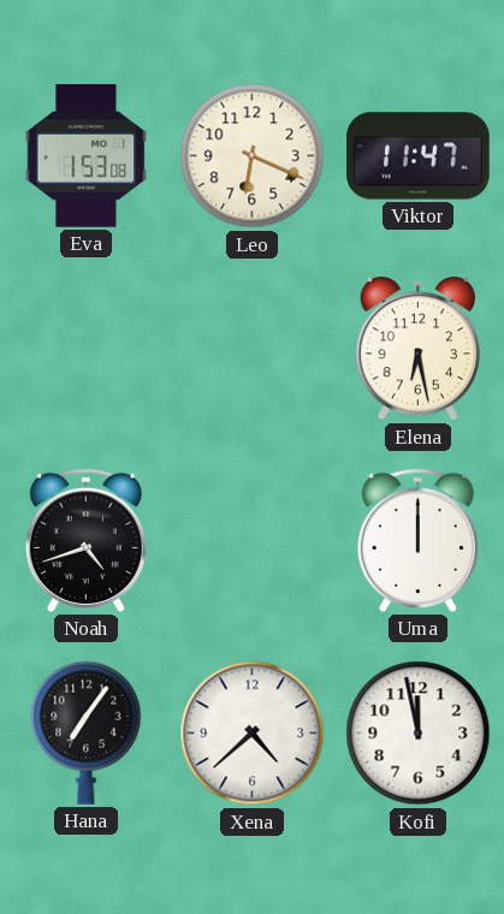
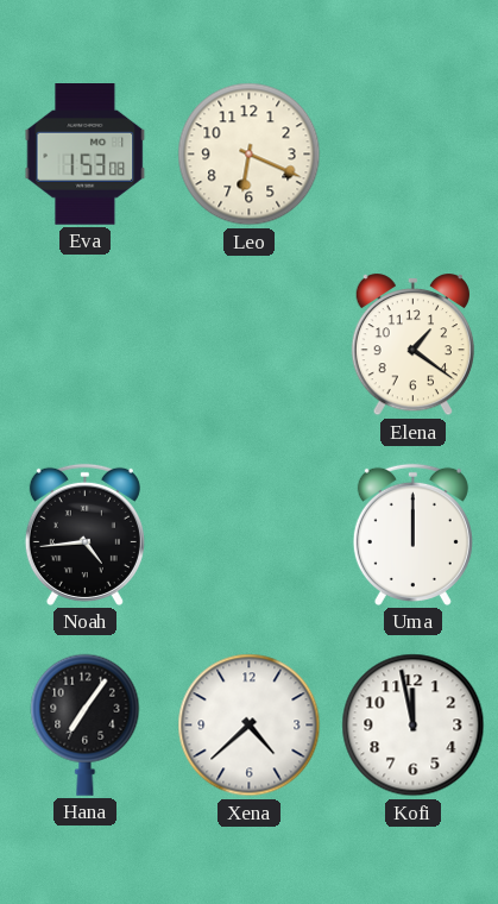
Viktor: 11:47 -> none (419, 156)
Elena: 6:28 -> 1:21 (412, 346)
Noah: 4:42 -> 4:44 (84, 534)
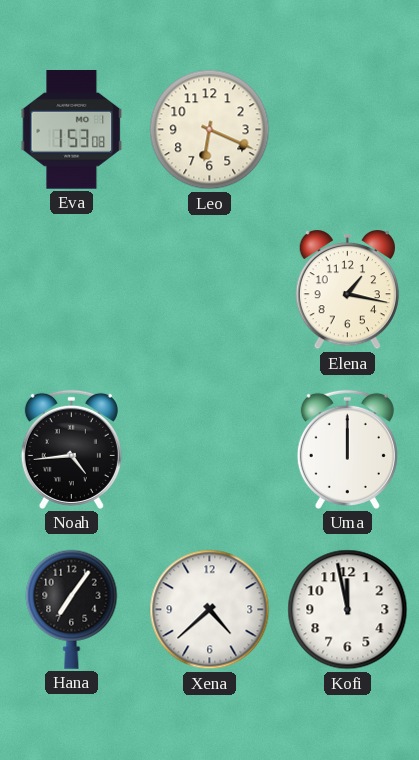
Elena: 1:21 -> 1:17 (347, 291)
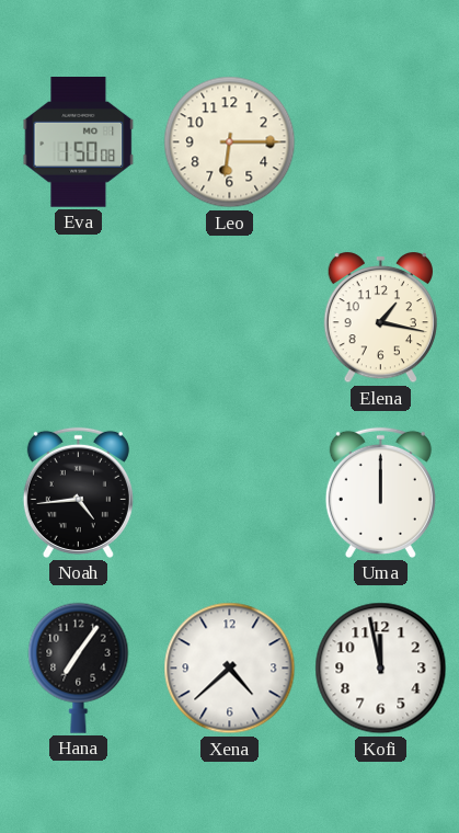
Eva: 1:53 -> 1:50 (79, 142)
Leo: 6:19 -> 6:15 (230, 142)
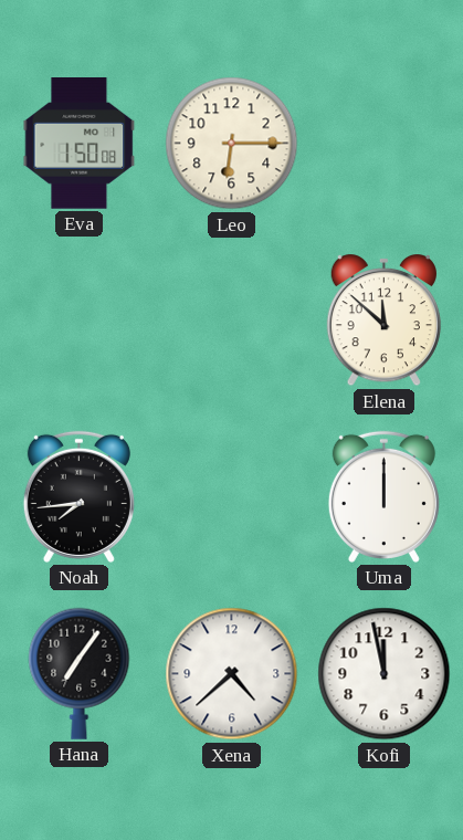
Elena: 1:17 -> 11:52 (383, 322)
Noah: 4:44 -> 7:44 (78, 496)
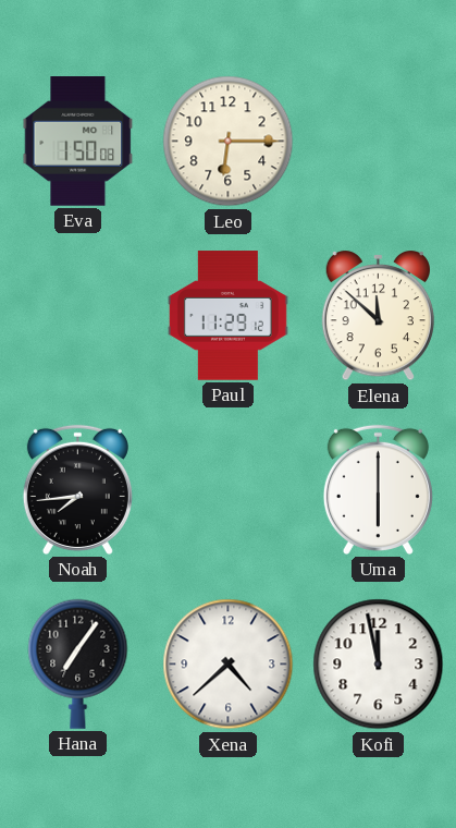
Paul: none -> 11:29 (227, 316)
Uma: 12:00 -> 6:00 (378, 489)
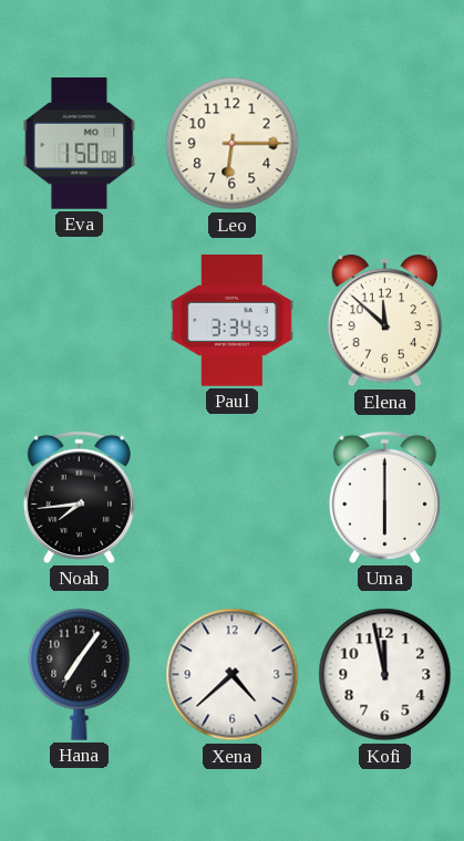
Paul: 11:29 -> 3:34 (231, 321)
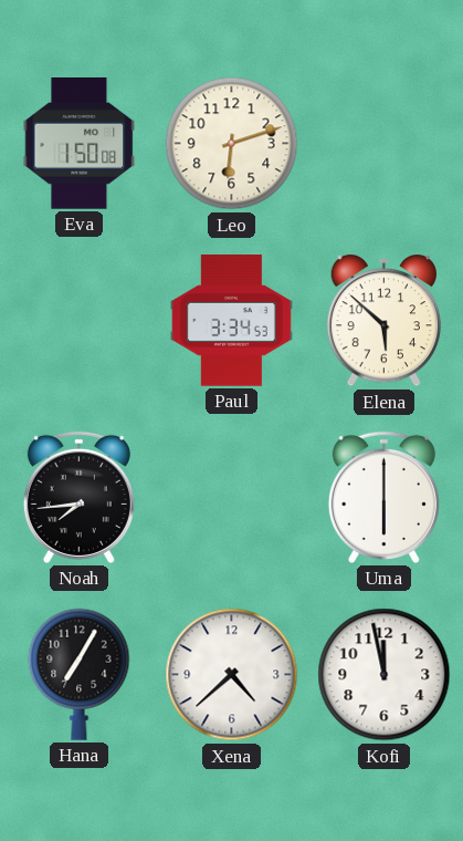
Leo: 6:15 -> 6:12 (232, 144)
Elena: 11:52 -> 5:52 (383, 322)
Hana: 7:06 -> 7:05 (80, 674)
